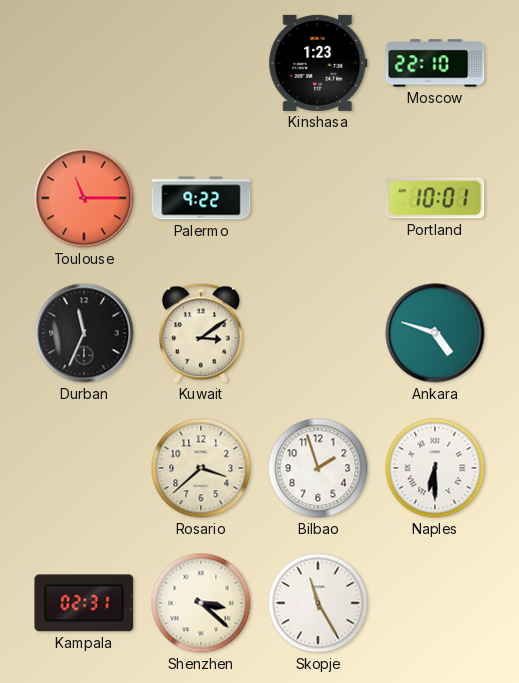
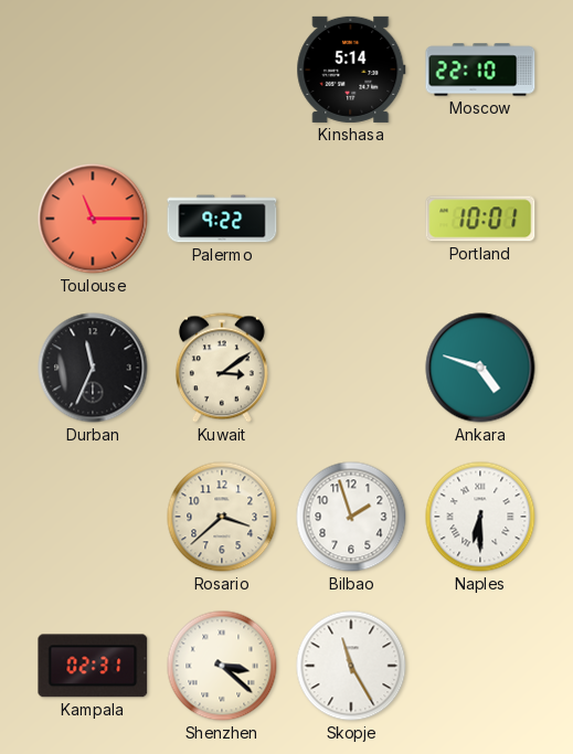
Kinshasa: 1:23 -> 5:14 (351, 70)
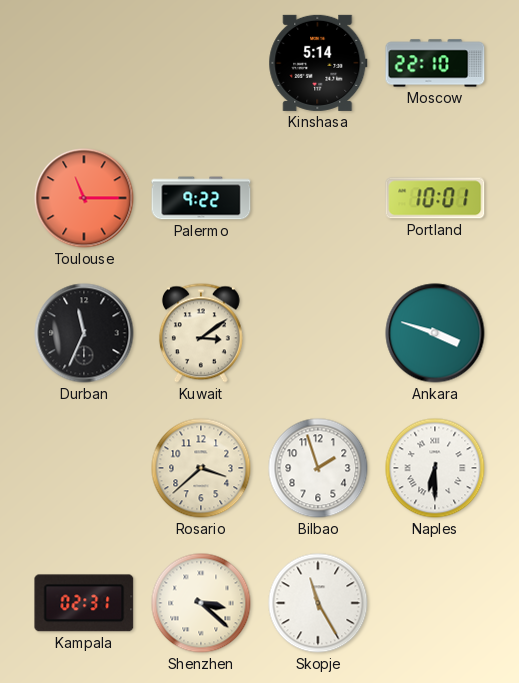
Ankara: 4:48 -> 3:48 (435, 333)
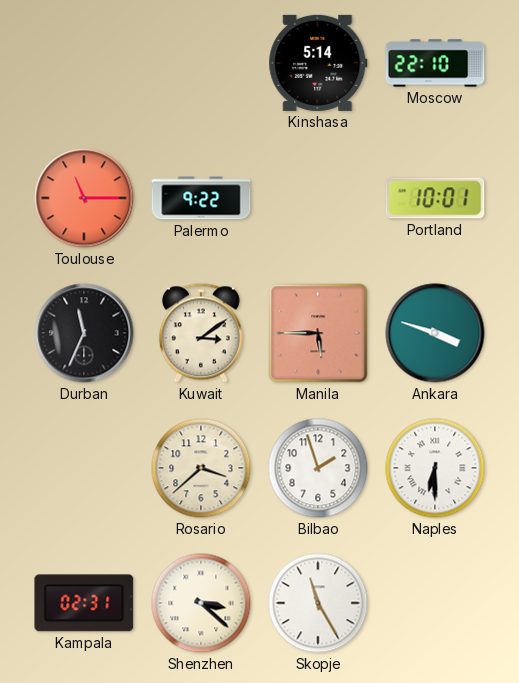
Manila: none -> 5:45 (318, 333)
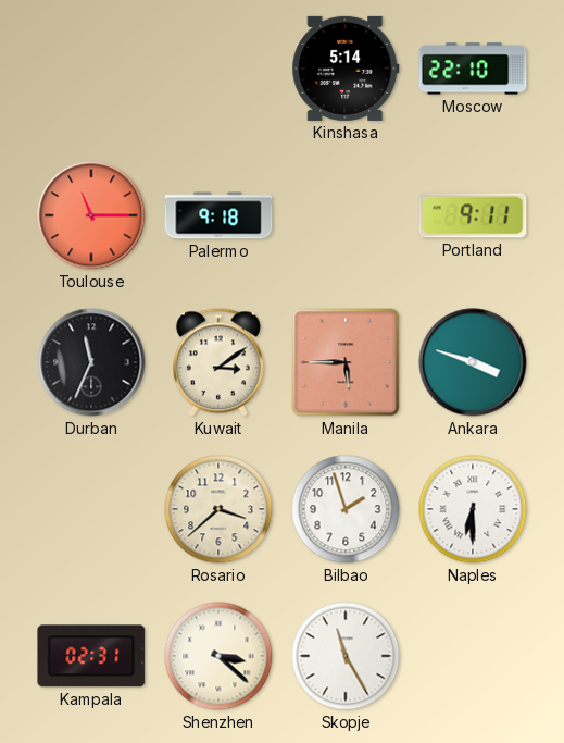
Palermo: 9:22 -> 9:18 (218, 215)
Portland: 10:01 -> 9:11 (473, 215)
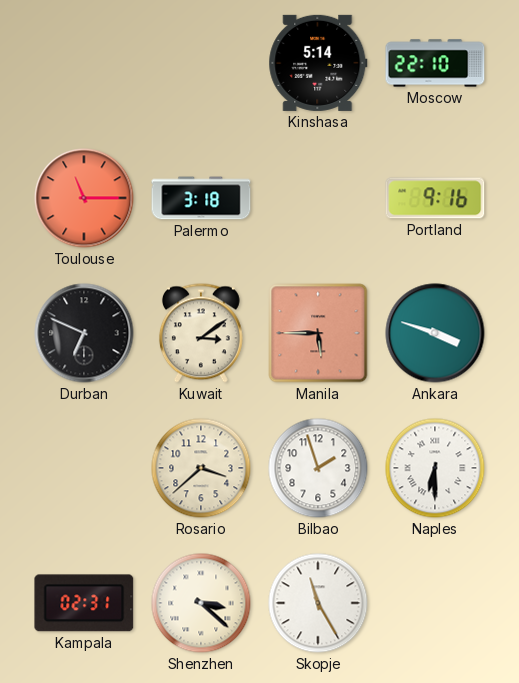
Palermo: 9:18 -> 3:18 (201, 198)
Portland: 9:11 -> 9:16 (435, 198)
Durban: 11:34 -> 6:49 (84, 333)
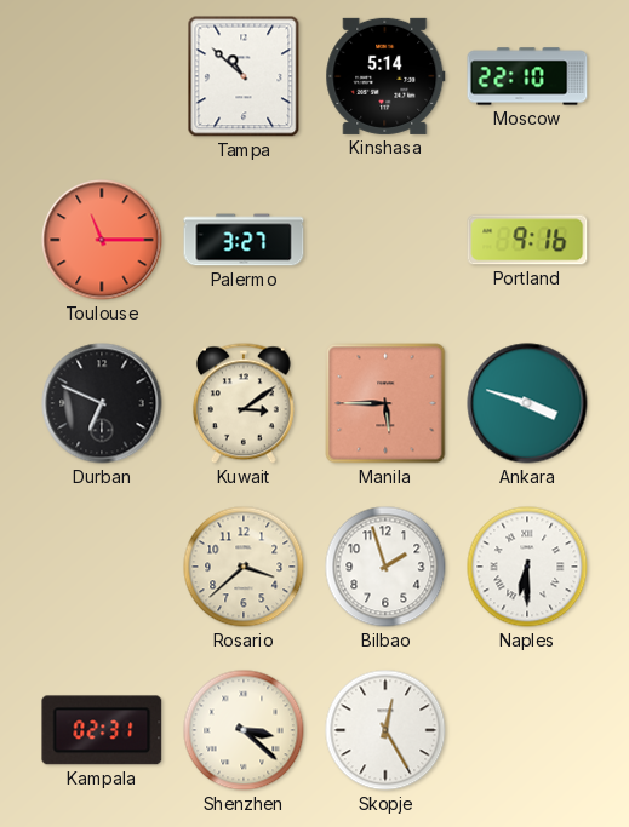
Tampa: none -> 10:52 (244, 76)
Palermo: 3:18 -> 3:27 (244, 240)
Skopje: 11:25 -> 12:25 (385, 730)
